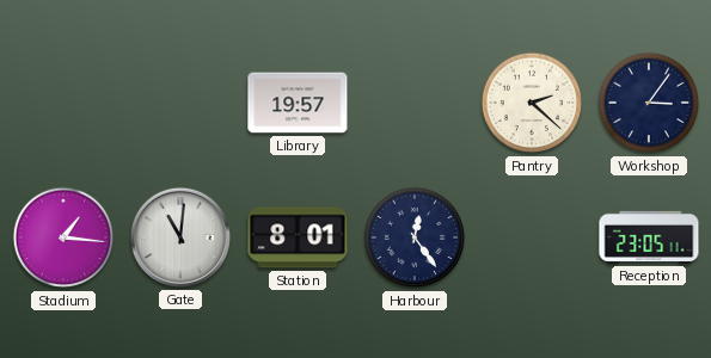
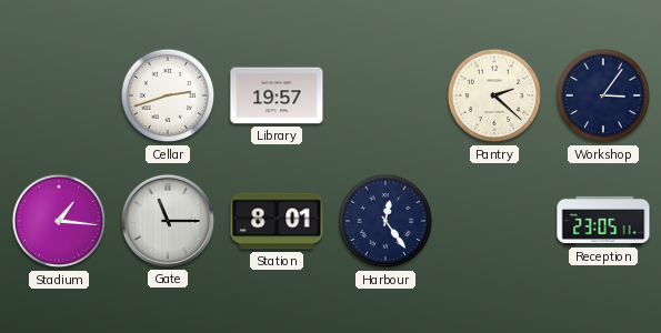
Cellar: none -> 2:42 (168, 95)
Gate: 11:01 -> 11:15 (168, 221)
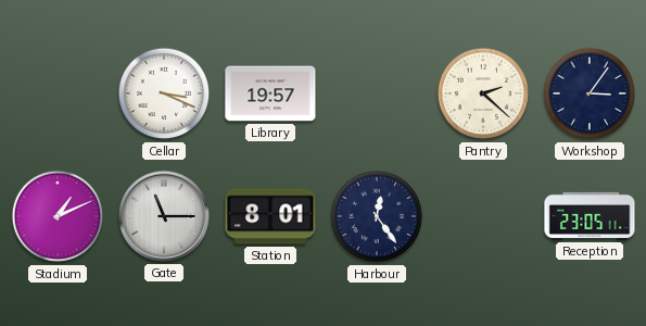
Cellar: 2:42 -> 3:19 (164, 93)
Stadium: 1:16 -> 1:11 (58, 216)
